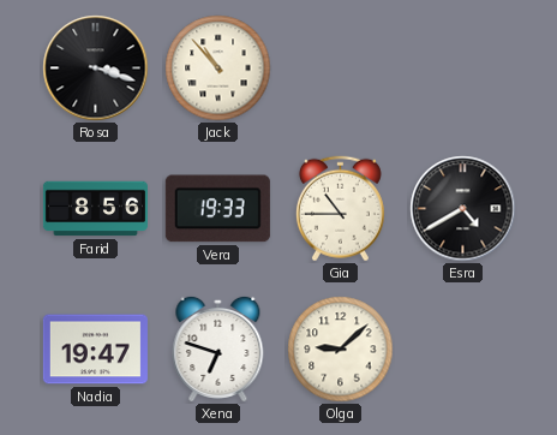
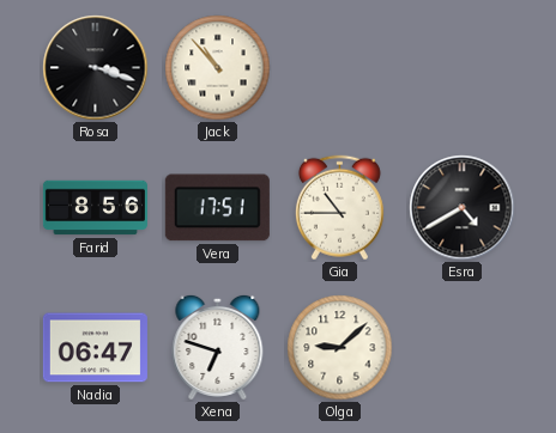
Vera: 19:33 -> 17:51 (217, 208)
Nadia: 19:47 -> 06:47 (95, 348)
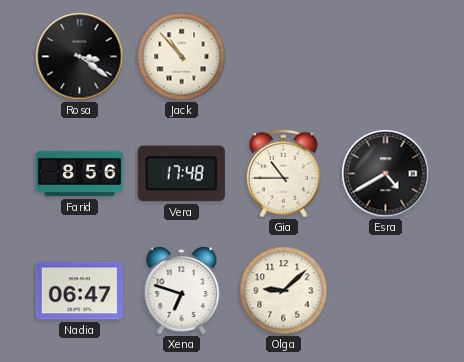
Rosa: 3:18 -> 3:21 (80, 57)
Vera: 17:51 -> 17:48 (181, 174)
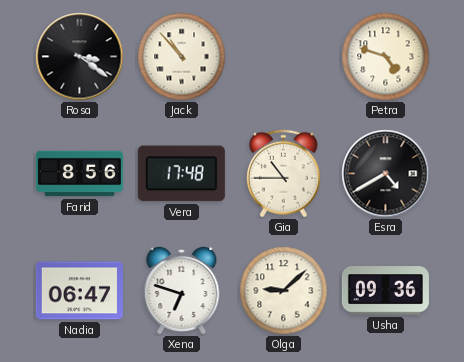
Petra: none -> 4:48 (386, 57)
Usha: none -> 09:36 (385, 291)
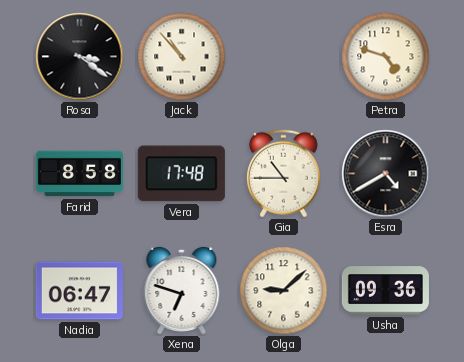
Farid: 8:56 -> 8:58 (79, 174)
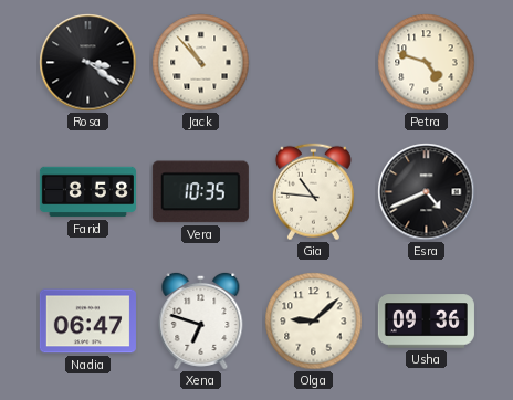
Vera: 17:48 -> 10:35 (200, 192)
Gia: 10:45 -> 10:46 (313, 192)
Esra: 4:40 -> 4:41 (427, 192)
